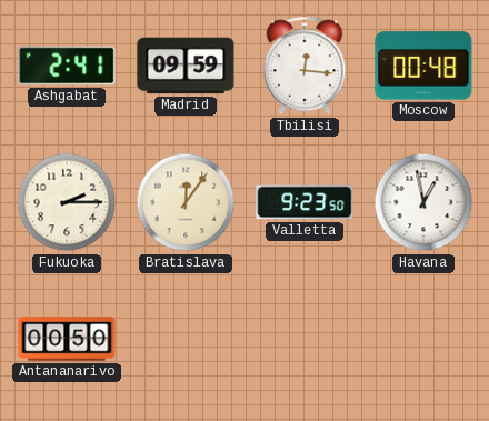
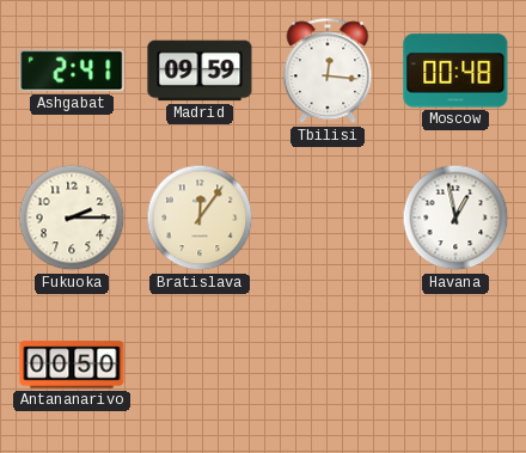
Valletta: 9:23 -> none (305, 202)
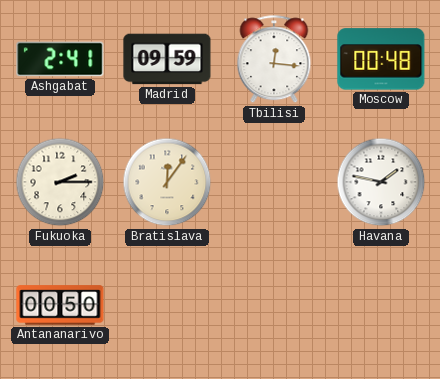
Havana: 12:58 -> 1:47 (381, 182)
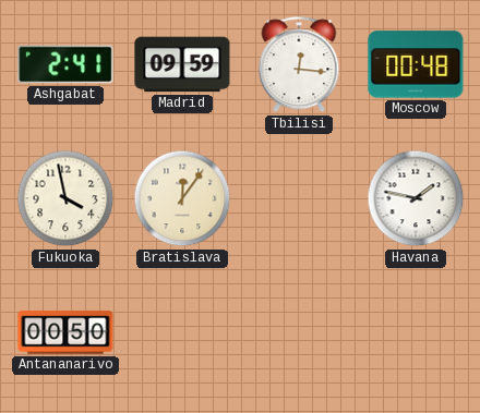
Fukuoka: 2:15 -> 3:58 (65, 198)
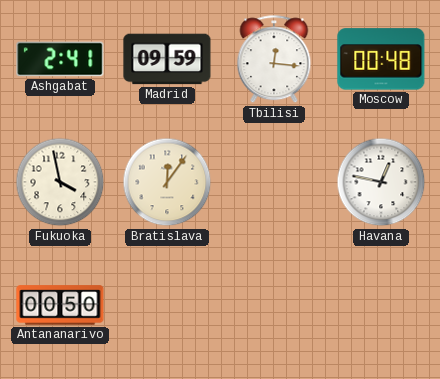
Havana: 1:47 -> 12:47 (381, 182)
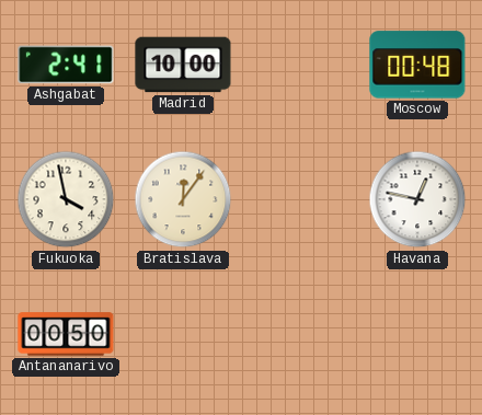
Madrid: 09:59 -> 10:00 (183, 65)
Tbilisi: 12:16 -> none (274, 60)
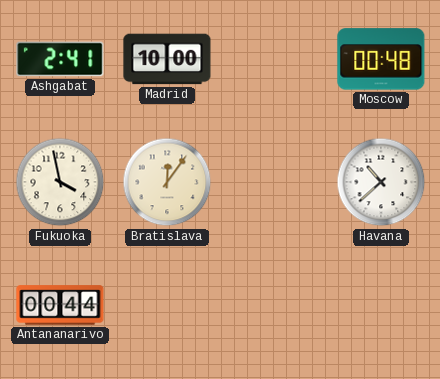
Havana: 12:47 -> 10:38 (381, 182)
Antananarivo: 00:50 -> 00:44 (60, 305)
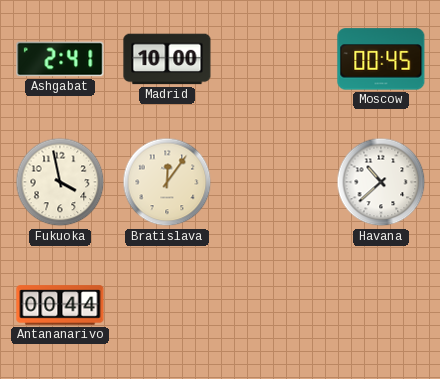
Moscow: 00:48 -> 00:45 (381, 59)
